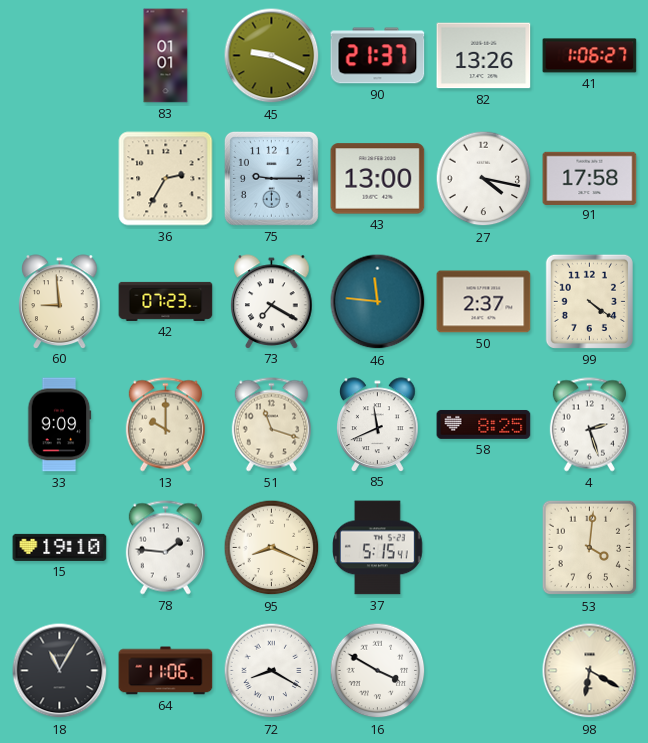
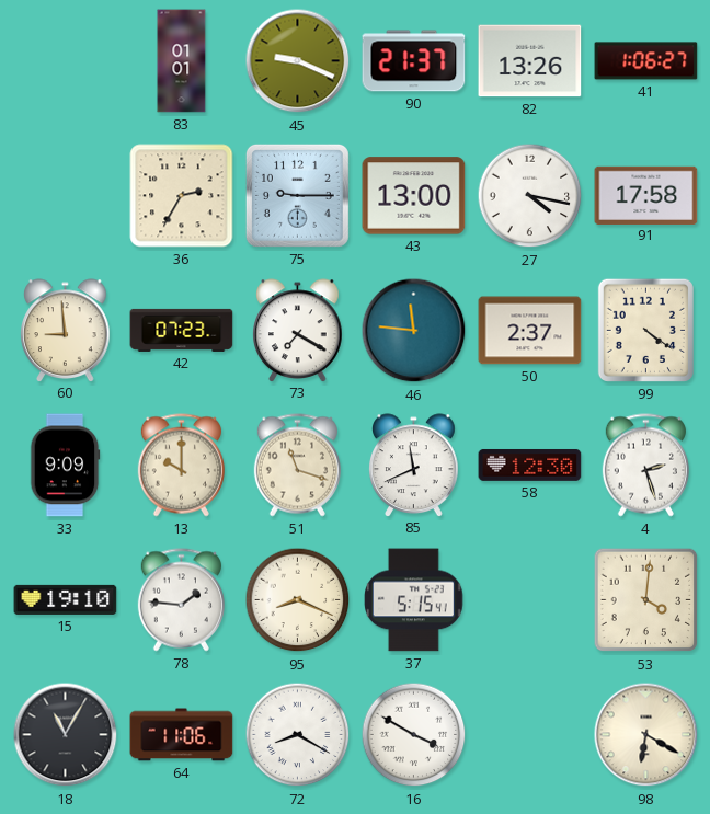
58: 8:25 -> 12:30 (530, 465)
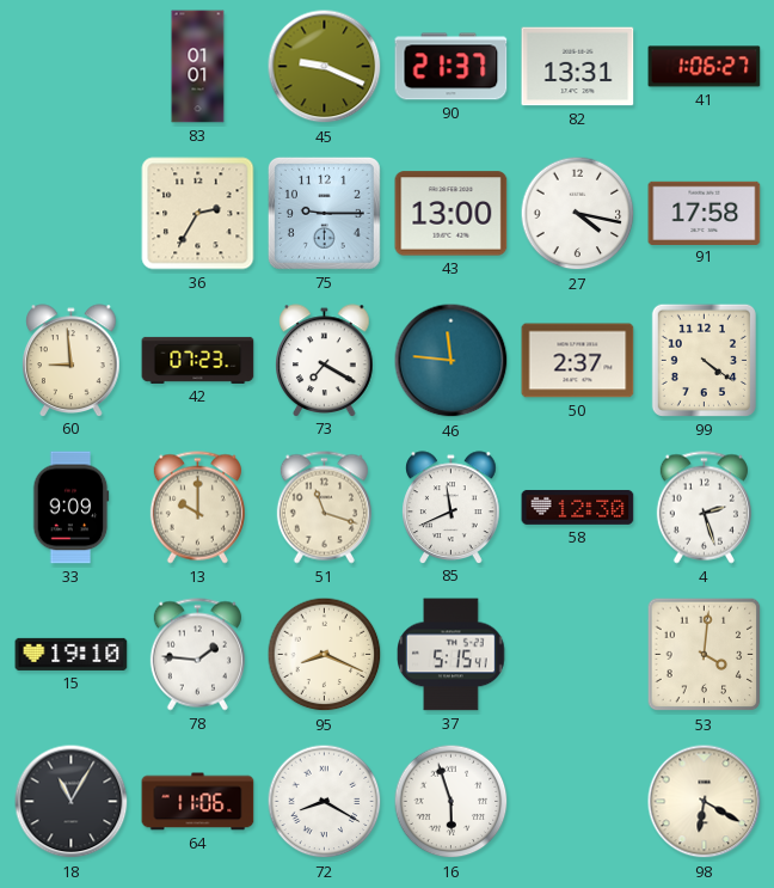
82: 13:26 -> 13:31 (578, 67)
16: 3:50 -> 5:57 (451, 802)
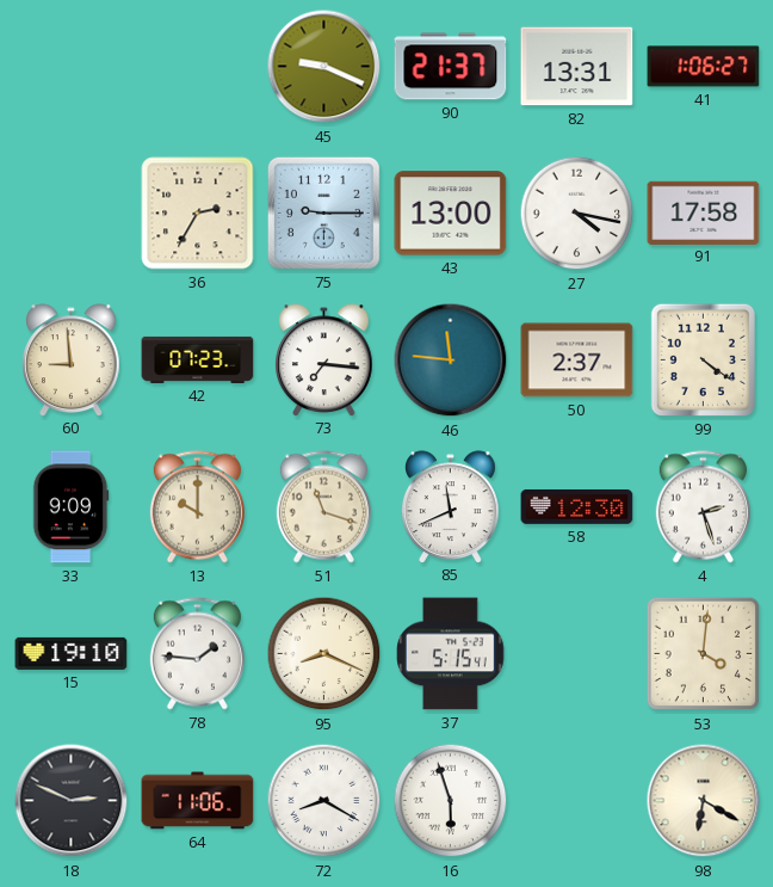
83: 01:01 -> none (198, 67)
73: 7:20 -> 7:16 (324, 359)
18: 11:05 -> 2:49 (72, 801)
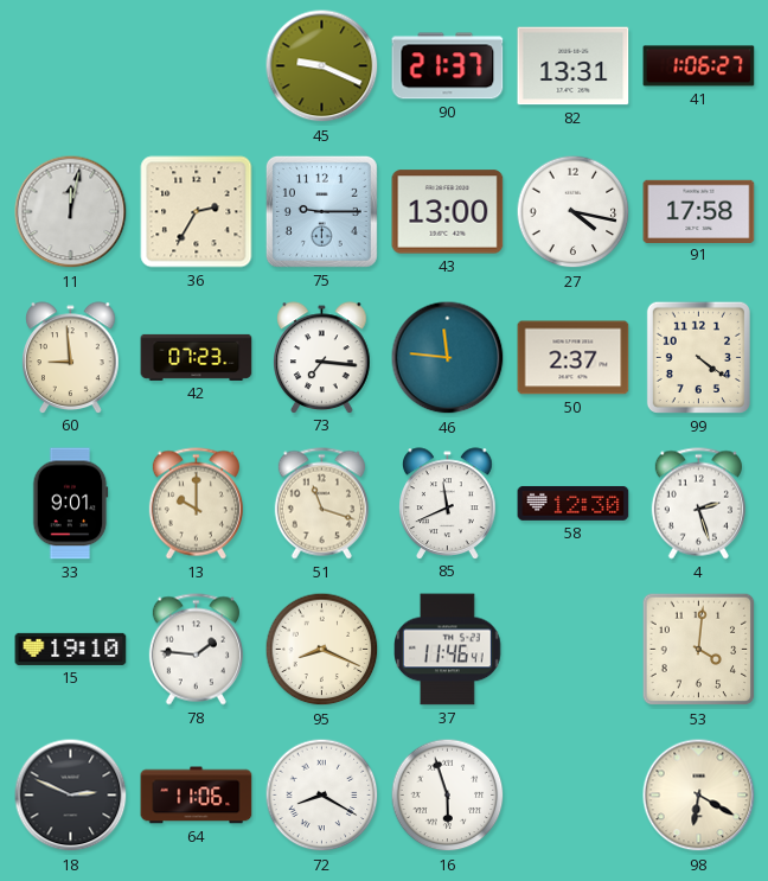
11: none -> 12:02 (71, 212)
33: 9:09 -> 9:01 (70, 504)
37: 5:15 -> 11:46 (448, 650)
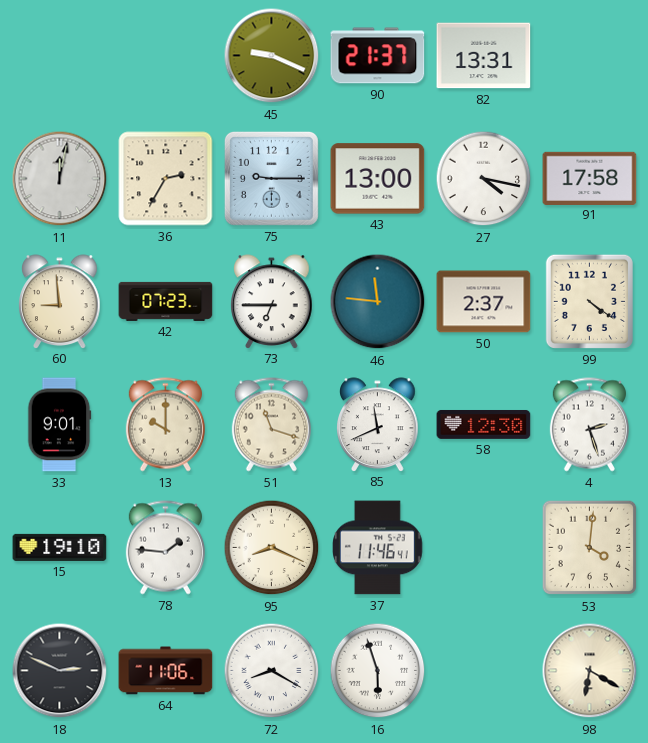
41: 1:06 -> none (699, 66)
73: 7:16 -> 6:45 (272, 301)
